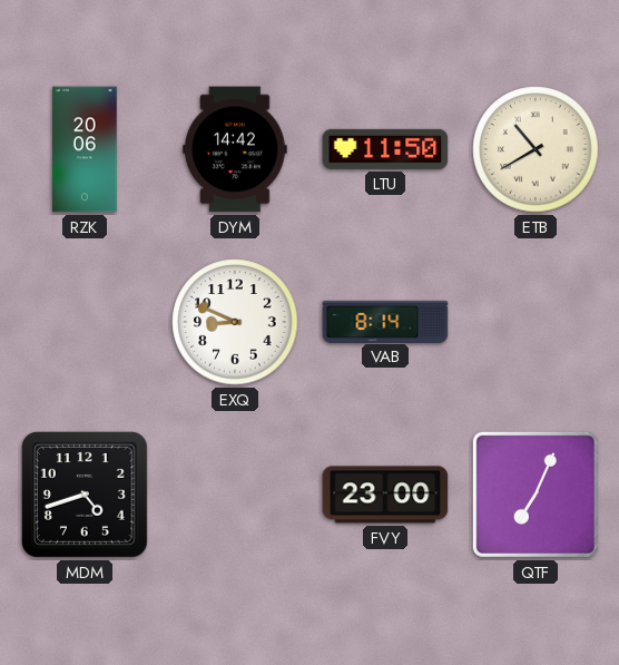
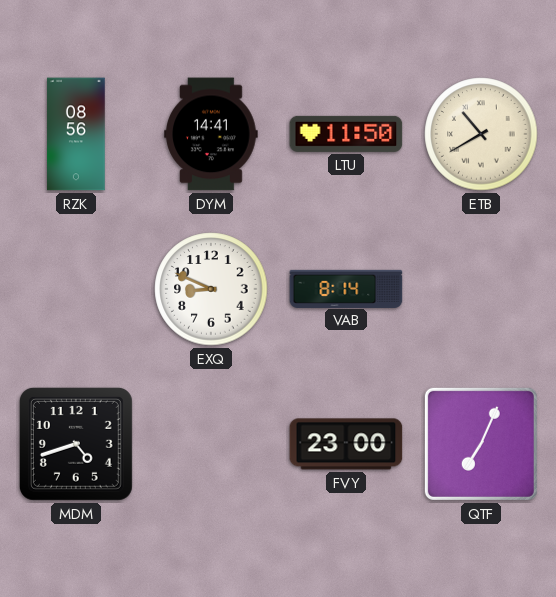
RZK: 20:06 -> 08:56 (76, 134)
DYM: 14:42 -> 14:41 (211, 134)
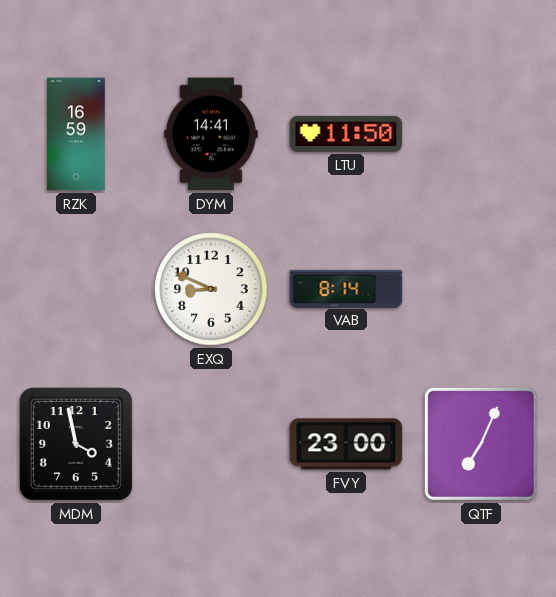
RZK: 08:56 -> 16:59 (76, 134)
ETB: 10:40 -> none (481, 134)
MDM: 4:42 -> 3:58 (76, 444)
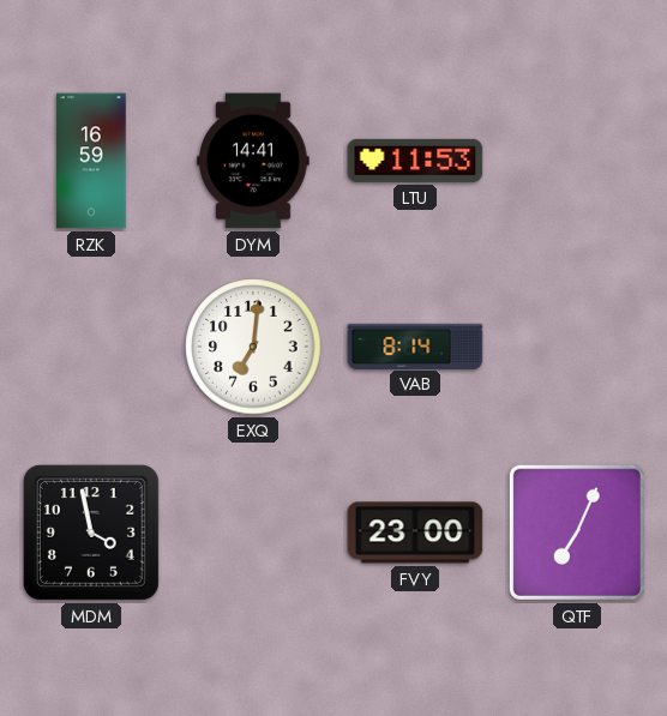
LTU: 11:50 -> 11:53 (415, 161)
EXQ: 8:49 -> 7:01 (253, 347)
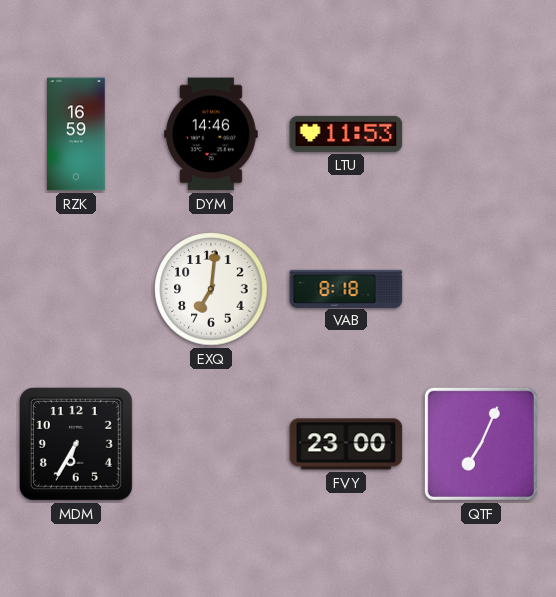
DYM: 14:41 -> 14:46 (211, 134)
VAB: 8:14 -> 8:18 (346, 288)
MDM: 3:58 -> 6:35 (76, 444)
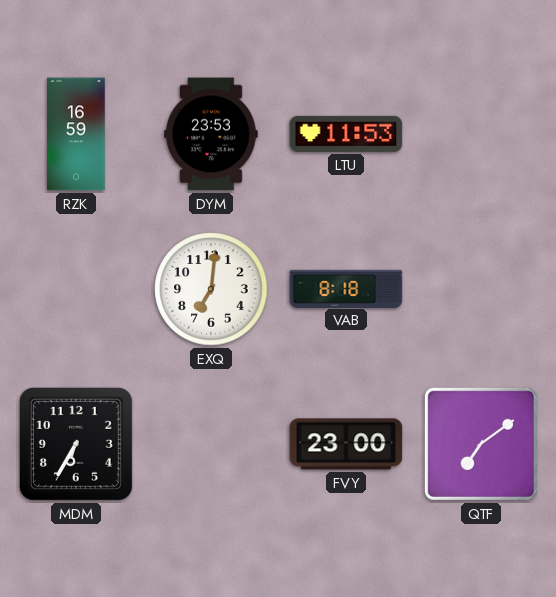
DYM: 14:46 -> 23:53 (211, 134)
QTF: 7:04 -> 7:09 (481, 444)
